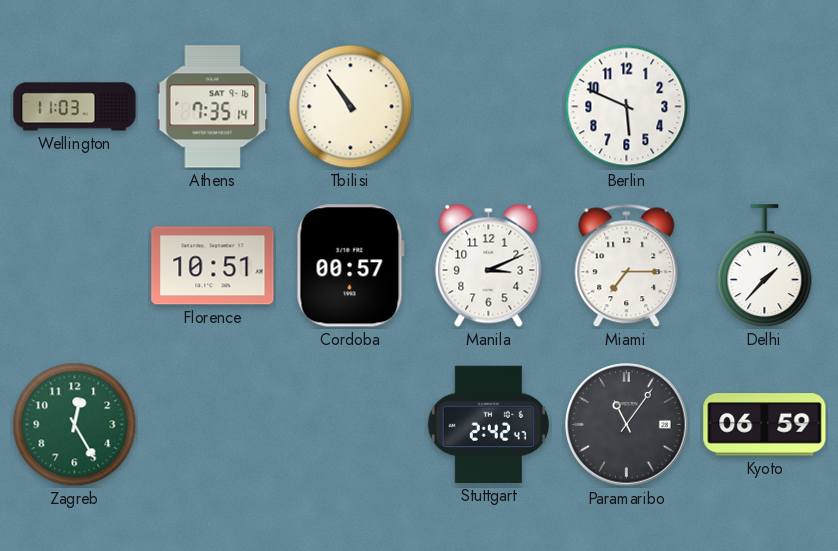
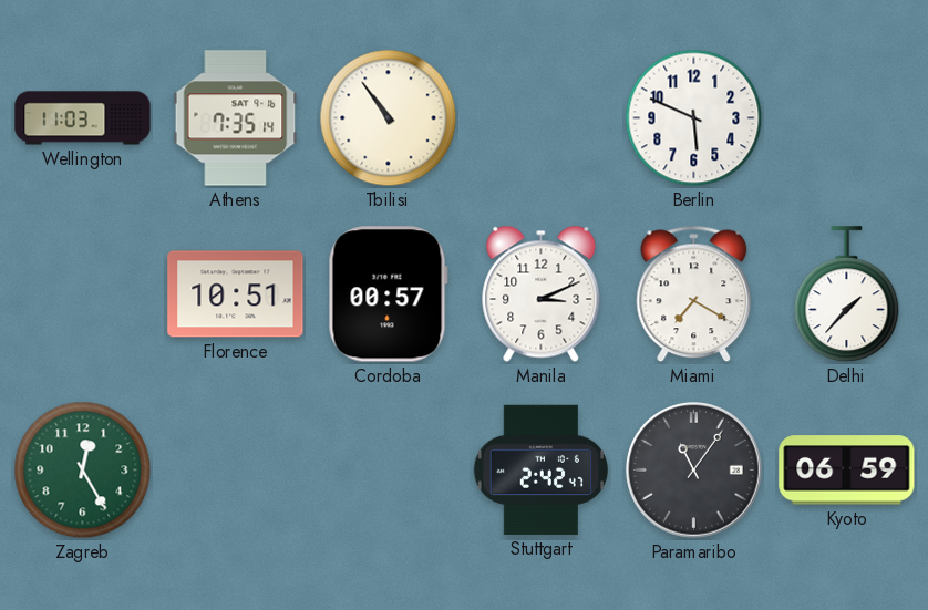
Miami: 7:15 -> 7:20 (694, 294)
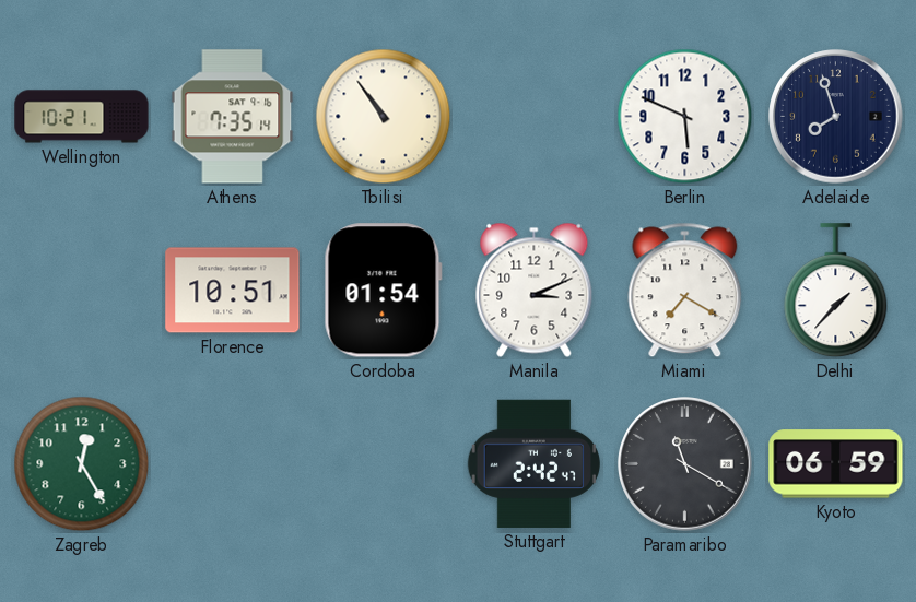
Wellington: 11:03 -> 10:21 (82, 117)
Adelaide: none -> 7:57 (836, 117)
Cordoba: 00:57 -> 01:54 (383, 291)
Paramaribo: 11:06 -> 11:20 (685, 464)
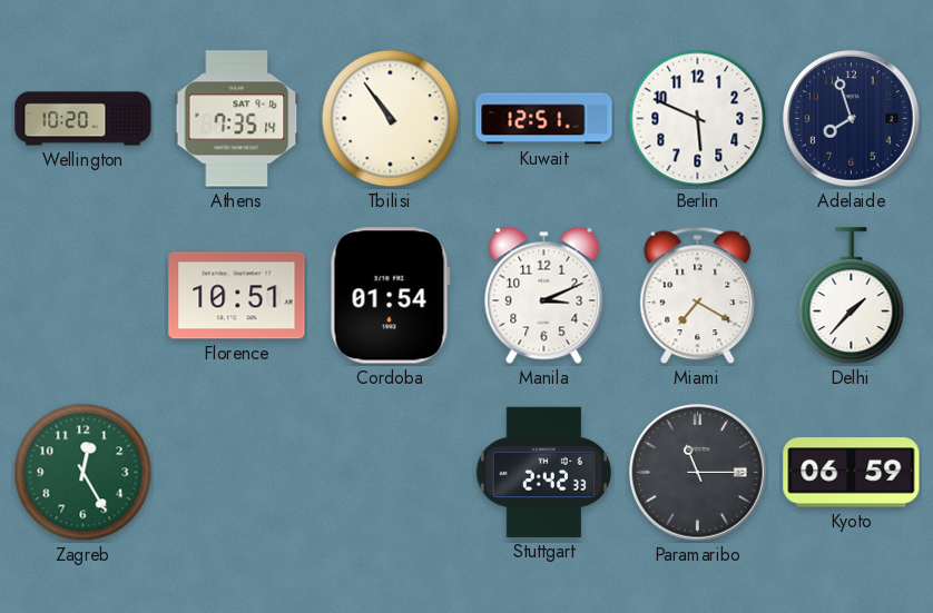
Wellington: 10:21 -> 10:20 (84, 119)
Kuwait: none -> 12:51 (544, 119)
Stuttgart: 2:42:47 -> 2:42:33 (543, 472)
Paramaribo: 11:20 -> 11:15 (698, 473)
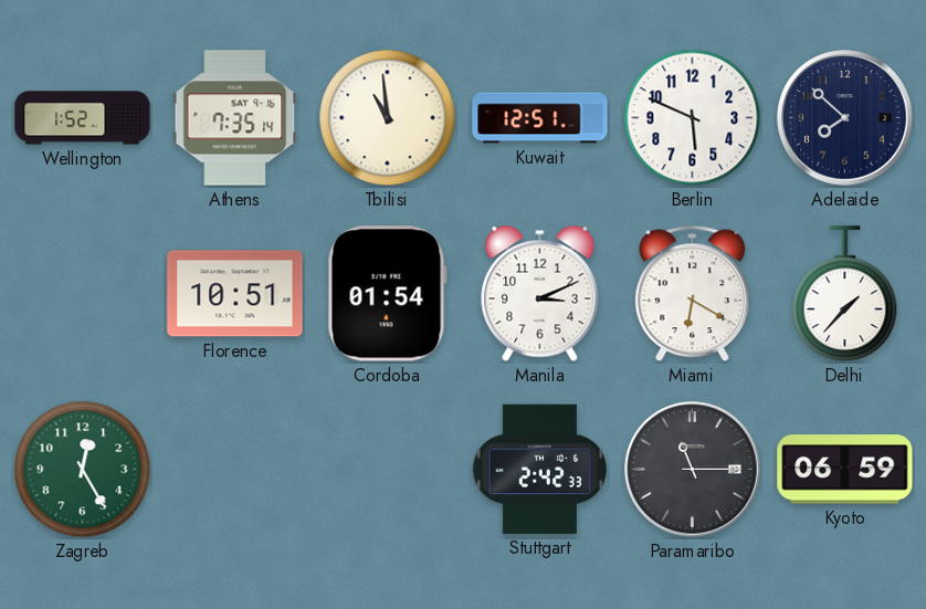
Wellington: 10:20 -> 1:52 (83, 118)
Tbilisi: 10:54 -> 10:59 (388, 118)
Adelaide: 7:57 -> 7:52 (845, 118)
Miami: 7:20 -> 6:20 (693, 294)
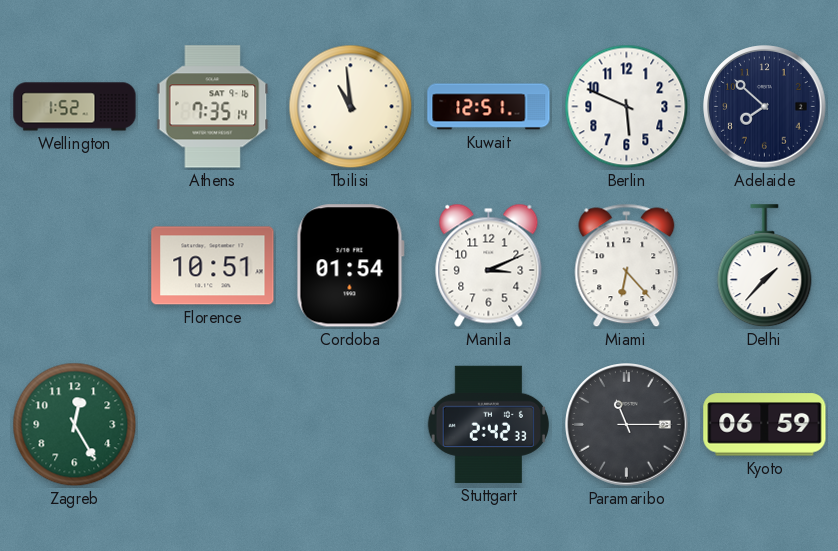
Miami: 6:20 -> 6:23 (627, 266)
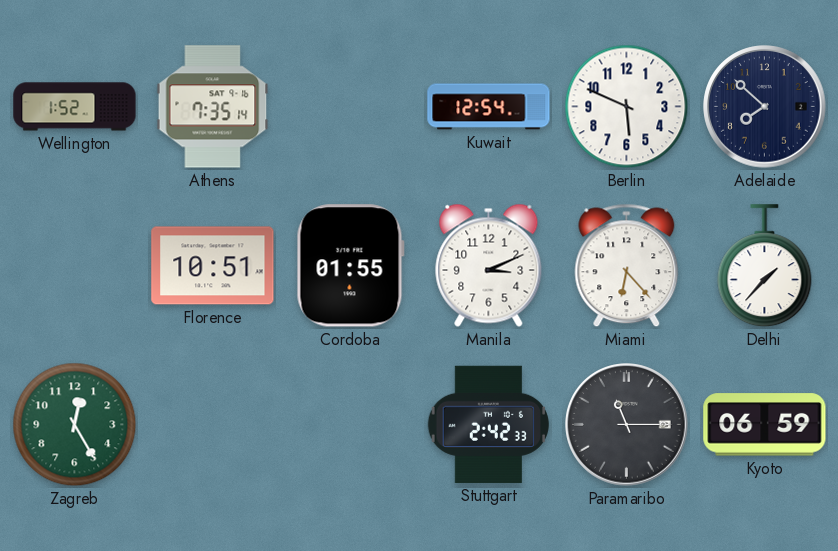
Tbilisi: 10:59 -> none (351, 107)
Kuwait: 12:51 -> 12:54 (489, 107)
Cordoba: 01:54 -> 01:55 (350, 266)
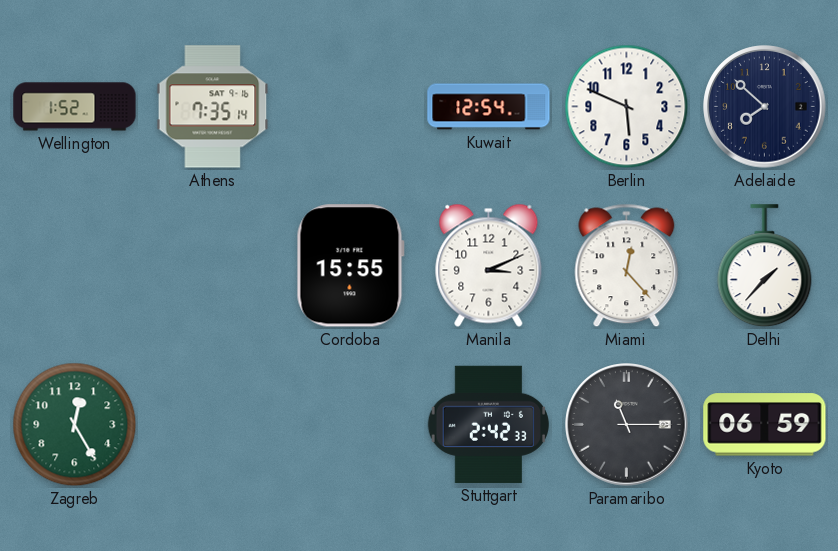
Florence: 10:51 -> none (213, 266)
Cordoba: 01:55 -> 15:55 (350, 266)
Miami: 6:23 -> 12:23 (627, 266)
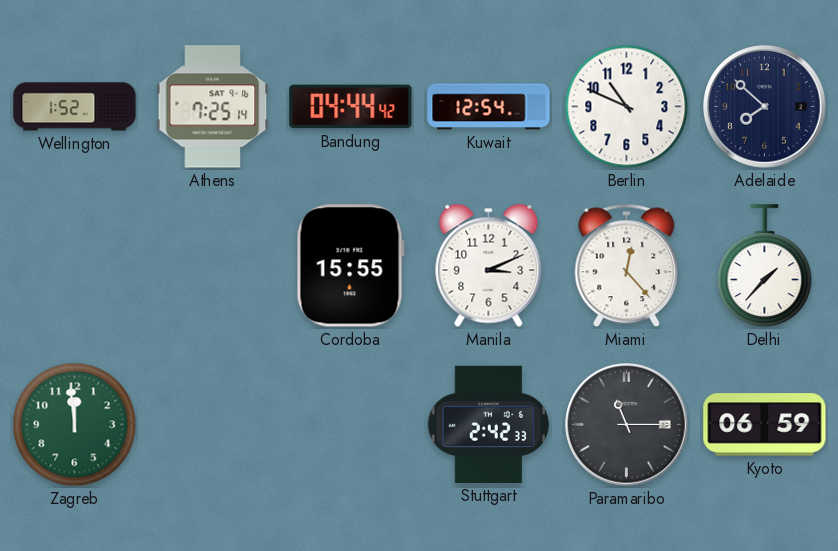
Athens: 7:35 -> 7:25 (213, 107)
Bandung: none -> 04:44 (351, 107)
Berlin: 5:49 -> 10:49 (627, 107)
Zagreb: 12:25 -> 11:59 (75, 425)
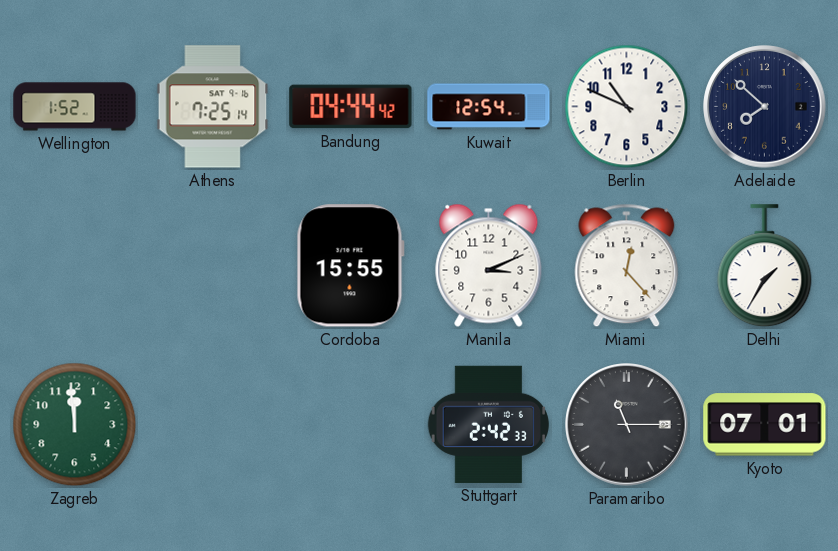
Delhi: 1:37 -> 1:35 (765, 266)
Kyoto: 06:59 -> 07:01 (765, 425)
